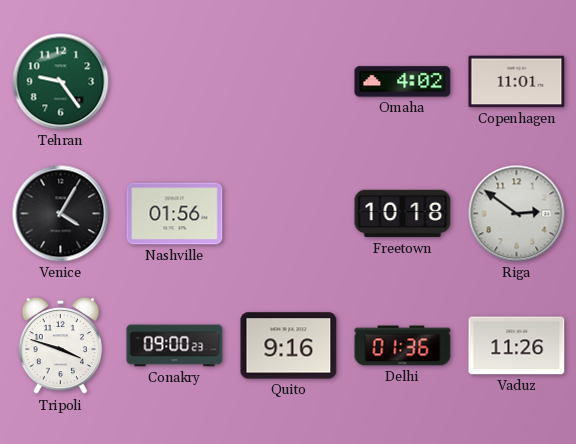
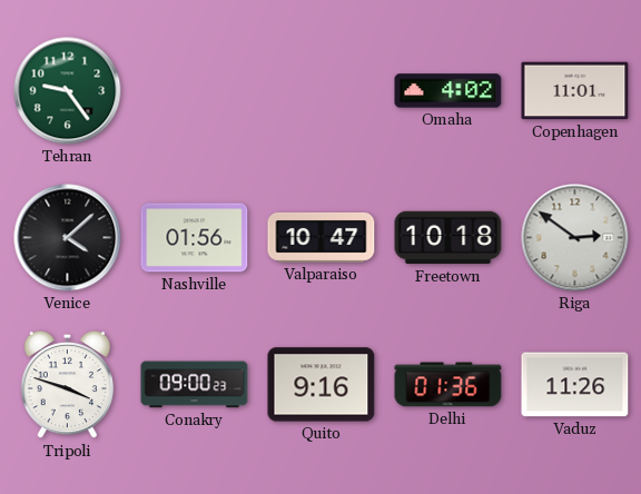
Venice: 4:05 -> 4:08 (68, 238)
Valparaiso: none -> 10:47 (322, 237)
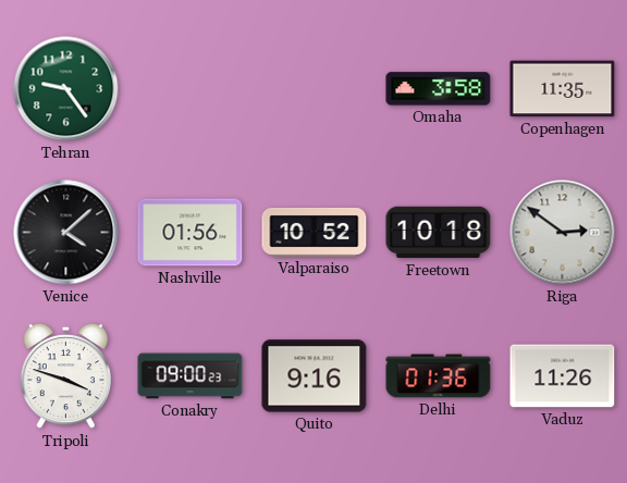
Omaha: 4:02 -> 3:58 (439, 89)
Copenhagen: 11:01 -> 11:35 (563, 89)
Valparaiso: 10:47 -> 10:52 (315, 232)
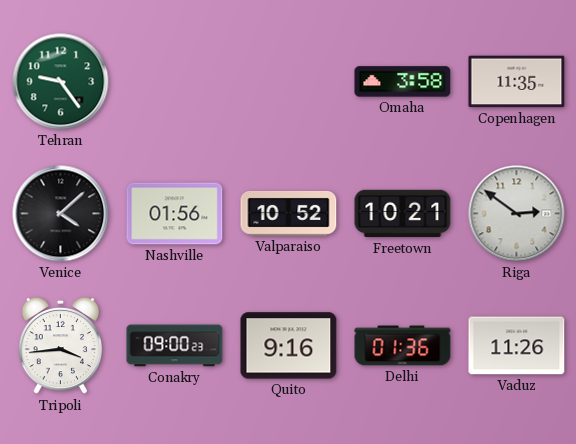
Freetown: 10:18 -> 10:21 (403, 214)
Tripoli: 3:48 -> 3:44 (61, 346)
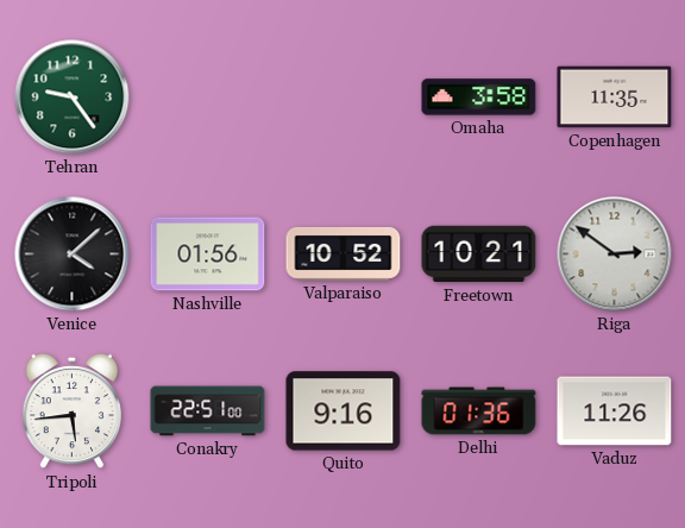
Tripoli: 3:44 -> 5:44 (73, 411)
Conakry: 09:00 -> 22:51 (208, 411)
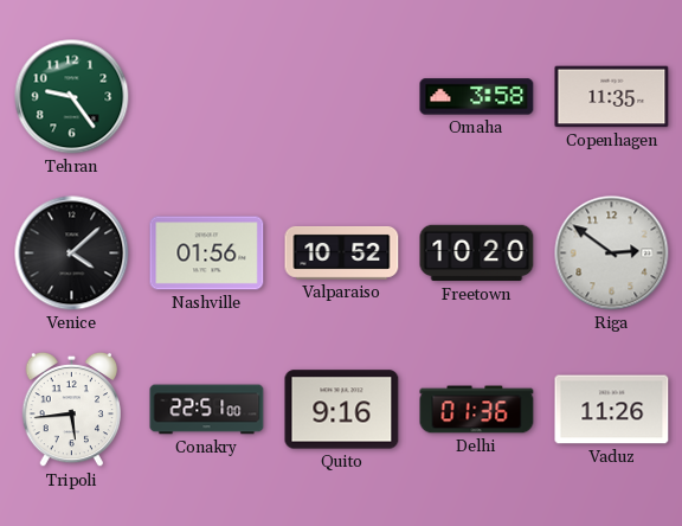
Freetown: 10:21 -> 10:20 (477, 254)
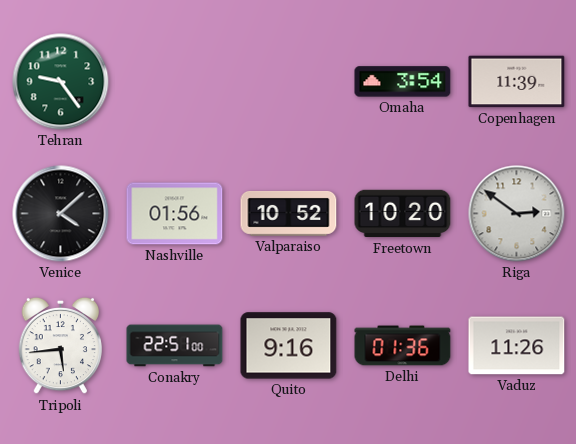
Omaha: 3:58 -> 3:54 (403, 82)
Copenhagen: 11:35 -> 11:39 (517, 82)
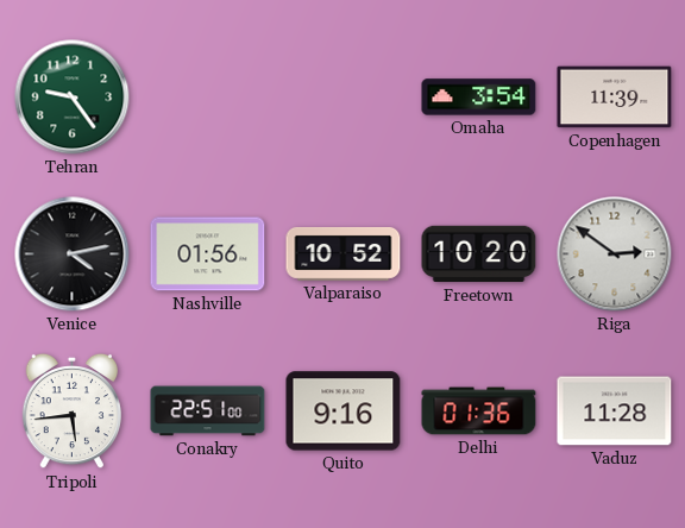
Venice: 4:08 -> 4:13 (73, 254)
Vaduz: 11:26 -> 11:28 (615, 411)
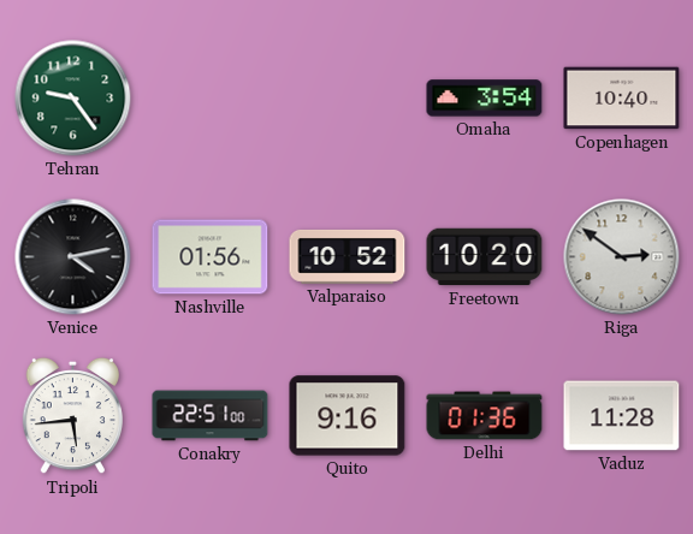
Copenhagen: 11:39 -> 10:40 (622, 99)
